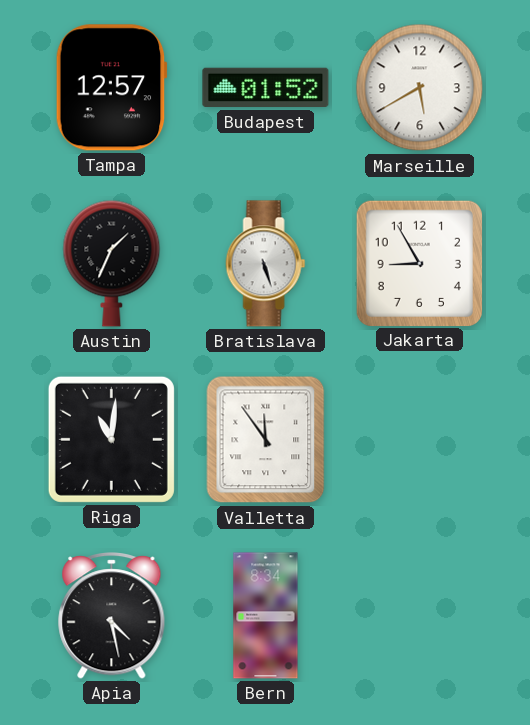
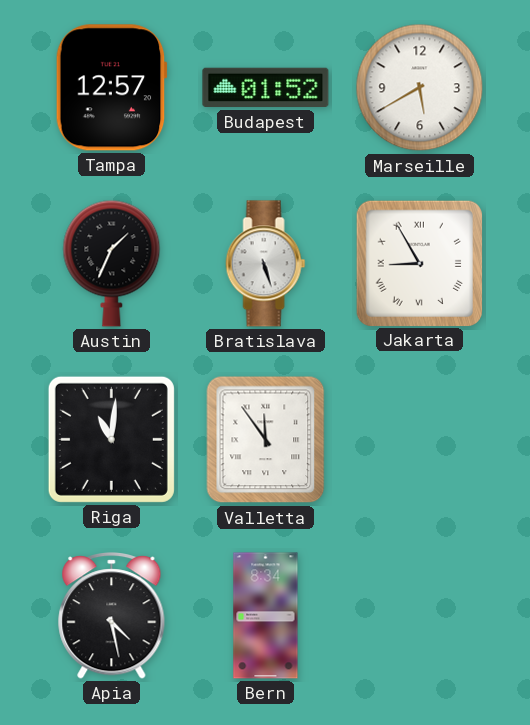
Jakarta numerals: Arabic -> Roman (419, 263)
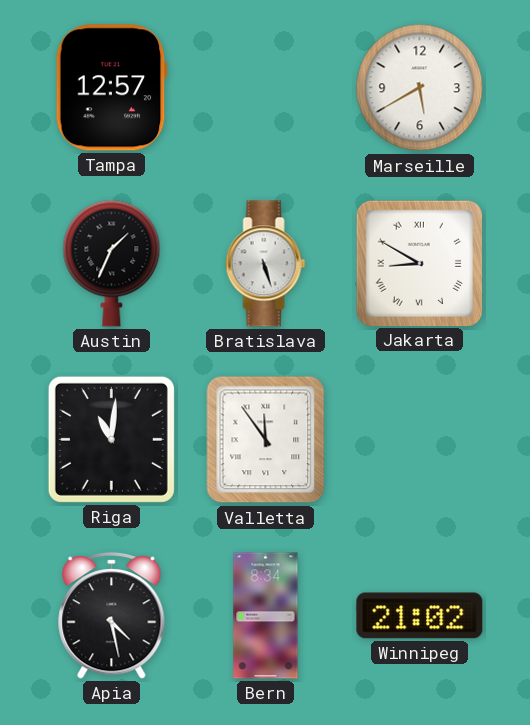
Budapest: 01:52 -> none (266, 88)
Jakarta: 8:55 -> 8:50 (419, 263)
Winnipeg: none -> 21:02 (420, 616)
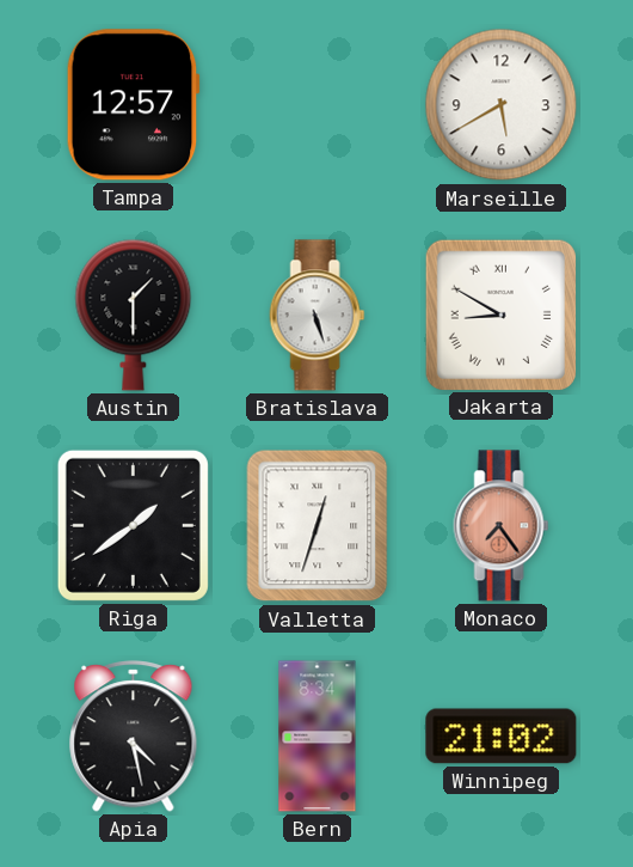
Austin: 1:34 -> 1:30 (134, 315)
Riga: 11:01 -> 1:39 (133, 525)
Valletta: 11:54 -> 12:33 (318, 526)
Monaco: none -> 7:24 (502, 526)
